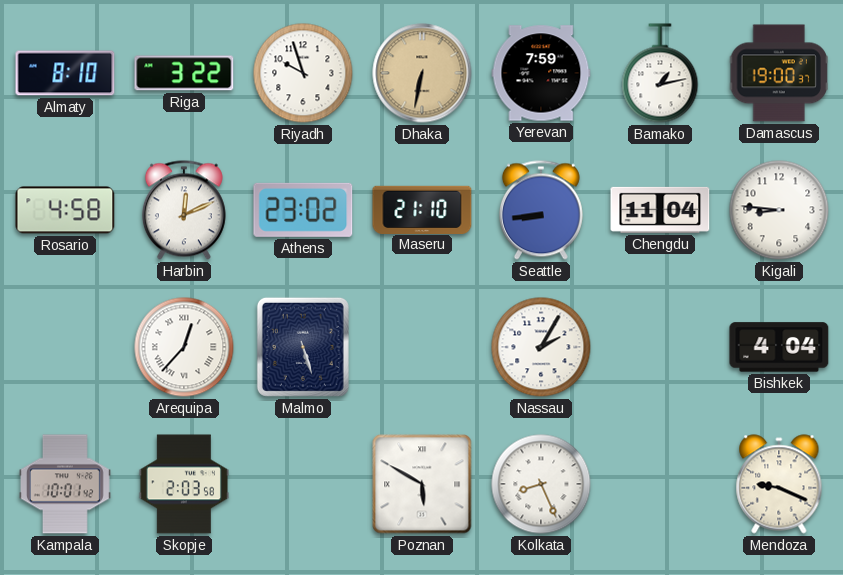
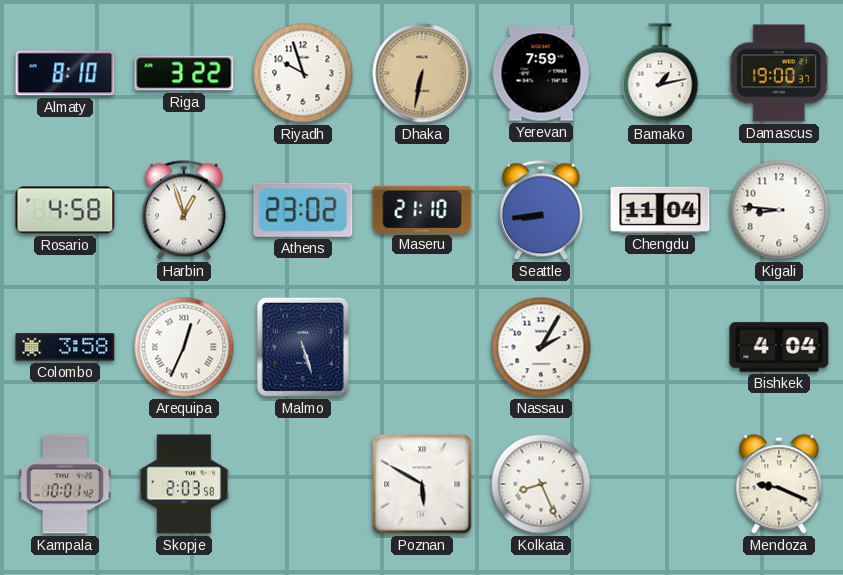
Harbin: 12:11 -> 12:57 (184, 210)
Colombo: none -> 3:58 (65, 347)
Arequipa: 12:37 -> 12:34 (184, 347)
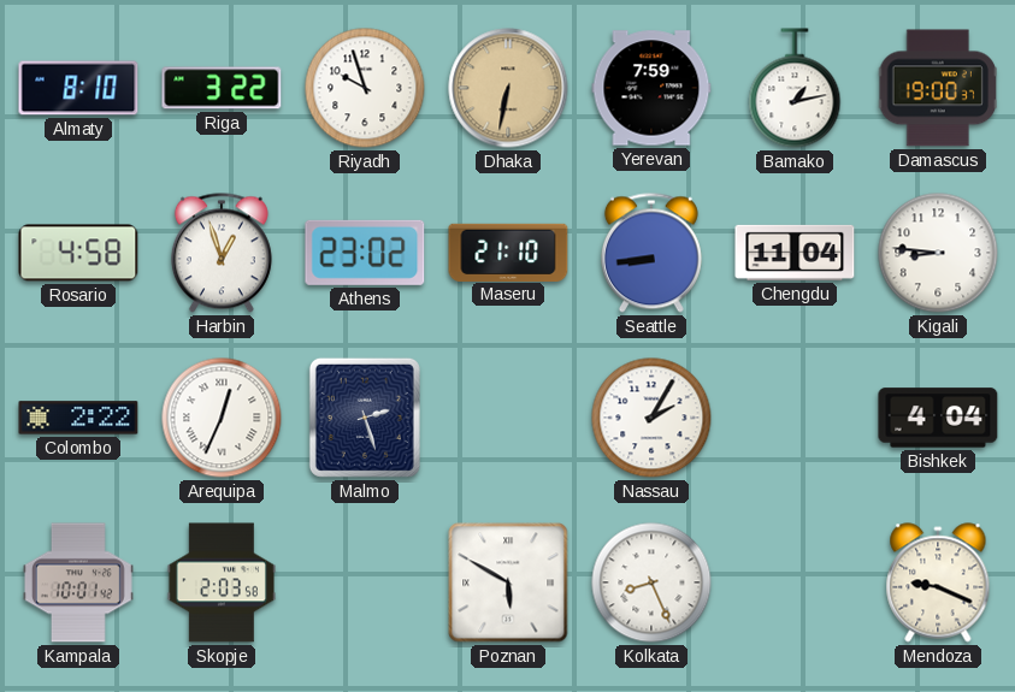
Colombo: 3:58 -> 2:22 (78, 418)
Malmo: 5:27 -> 2:27 (365, 418)
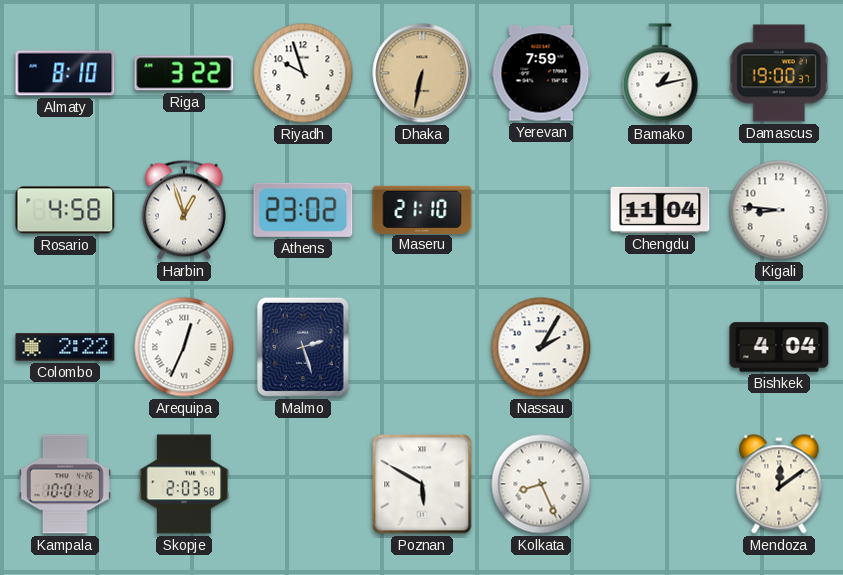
Seattle: 8:44 -> none (651, 253)
Mendoza: 9:19 -> 12:09 (779, 484)
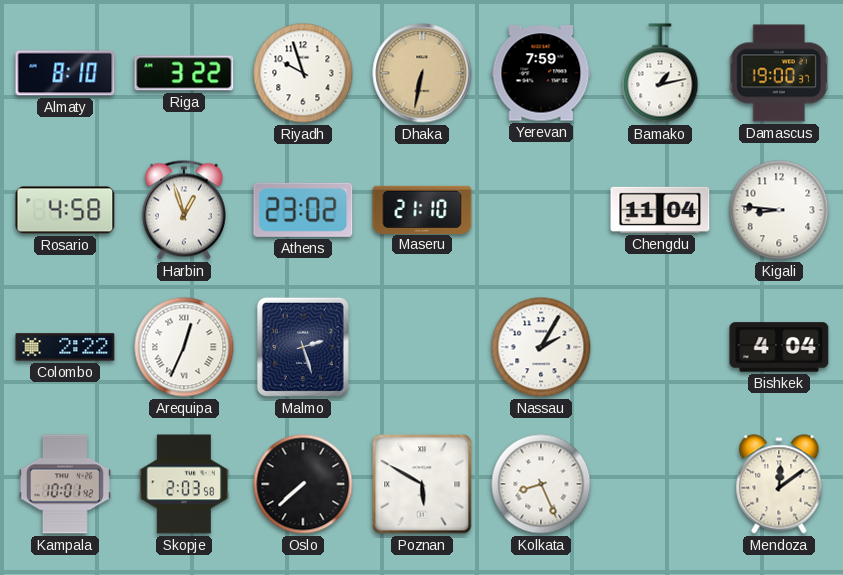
Oslo: none -> 7:38 (303, 484)
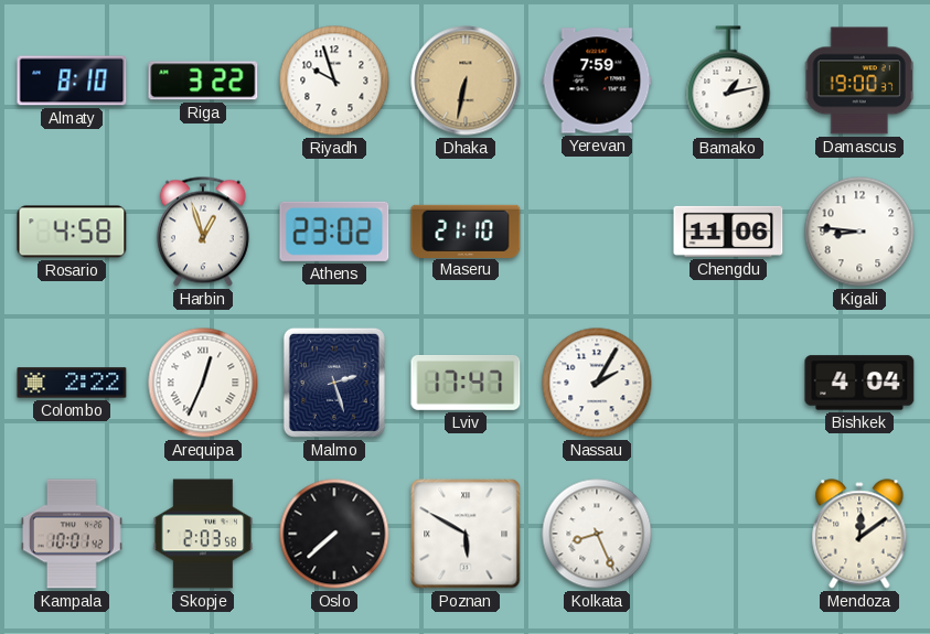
Chengdu: 11:04 -> 11:06 (728, 232)
Lviv: none -> 17:47 (466, 383)
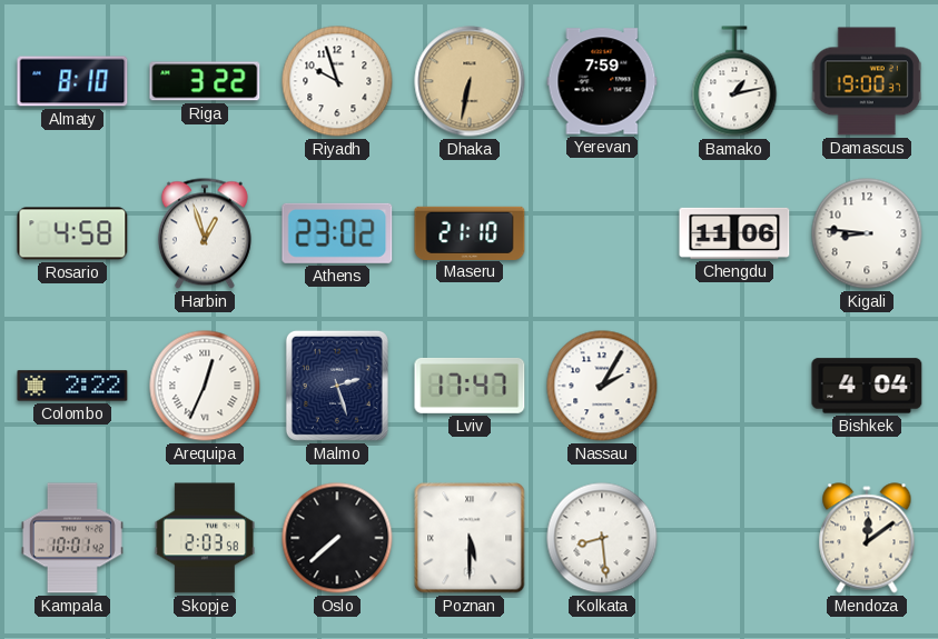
Poznan: 5:50 -> 5:30 (470, 538)
Kolkata: 8:26 -> 8:29 (602, 538)
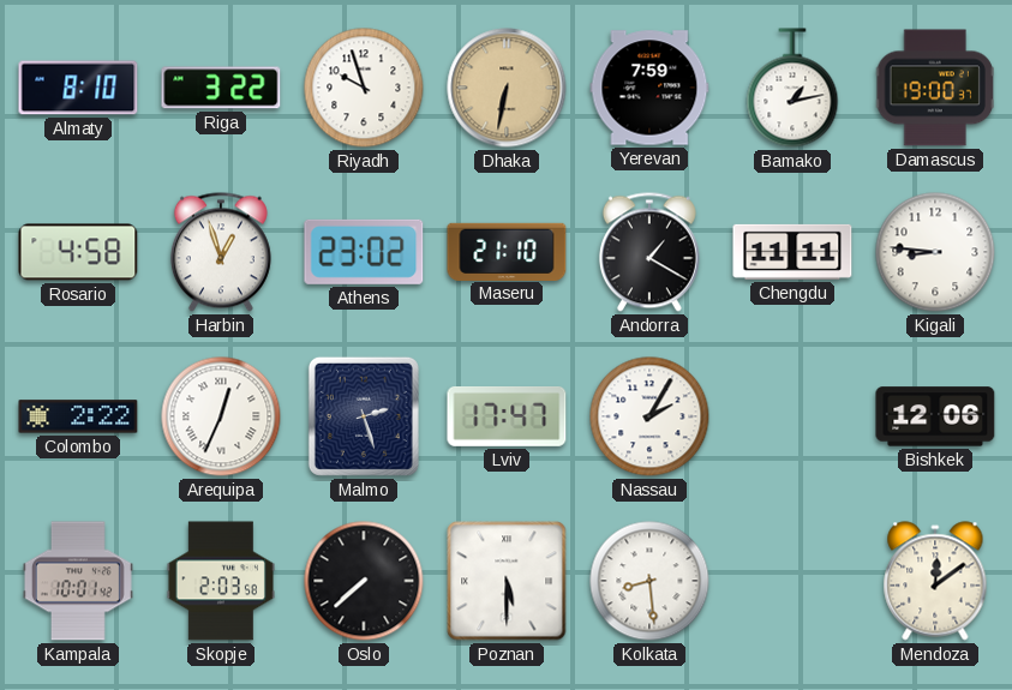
Andorra: none -> 1:20 (649, 252)
Chengdu: 11:06 -> 11:11 (792, 252)
Bishkek: 4:04 -> 12:06 (935, 416)
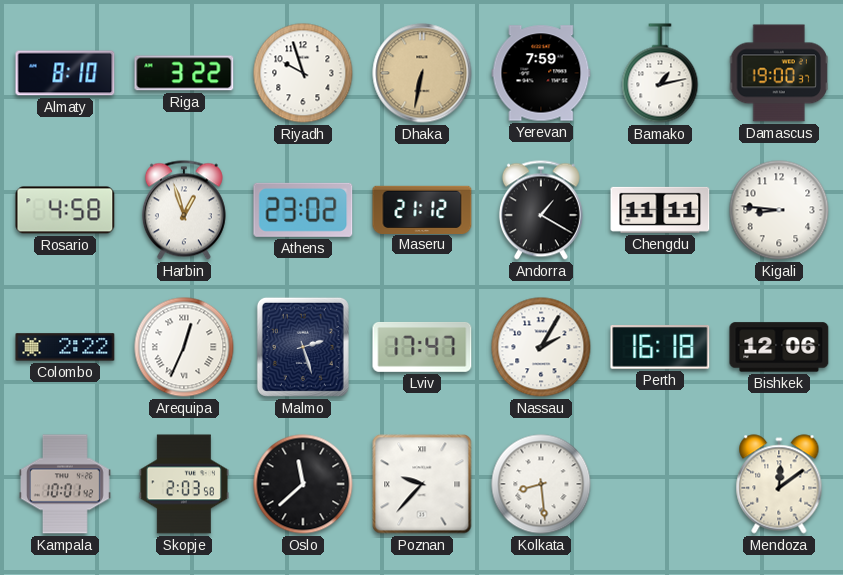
Maseru: 21:10 -> 21:12 (422, 209)
Perth: none -> 16:18 (660, 348)
Oslo: 7:38 -> 11:38 (303, 484)
Poznan: 5:30 -> 9:37 (422, 484)
